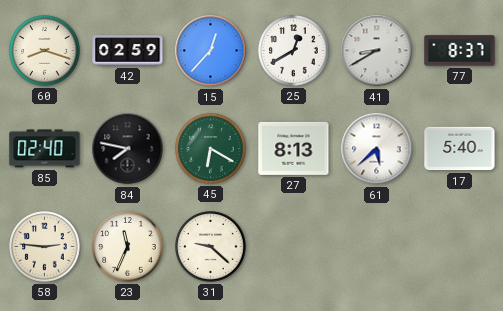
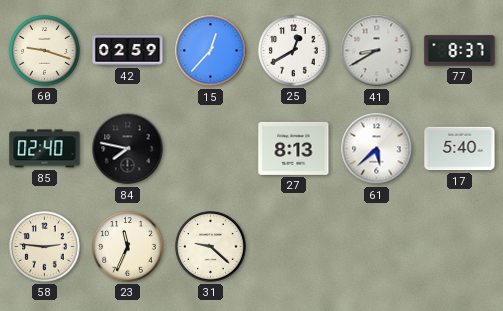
60: 8:18 -> 9:18 (45, 51)
45: 6:20 -> none (211, 149)
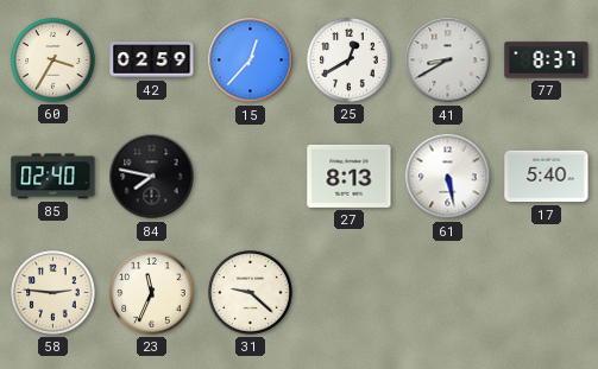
60: 9:18 -> 3:35 (53, 61)
61: 5:38 -> 5:28 (448, 177)
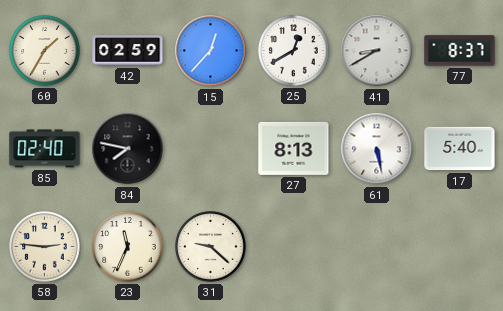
60: 3:35 -> 1:35 (45, 51)
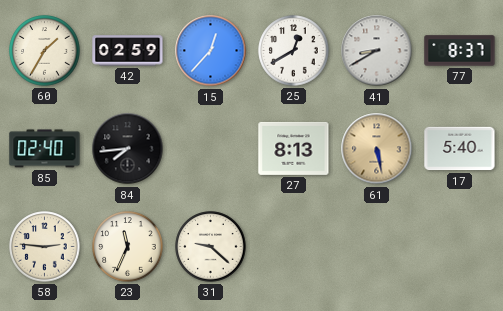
84: 7:47 -> 7:44 (128, 149)
61 dial: white -> champagne (377, 149)
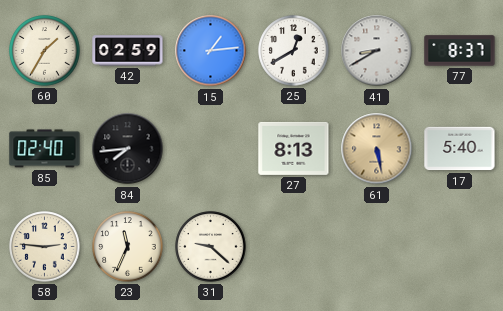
15: 12:37 -> 1:14 (211, 51)
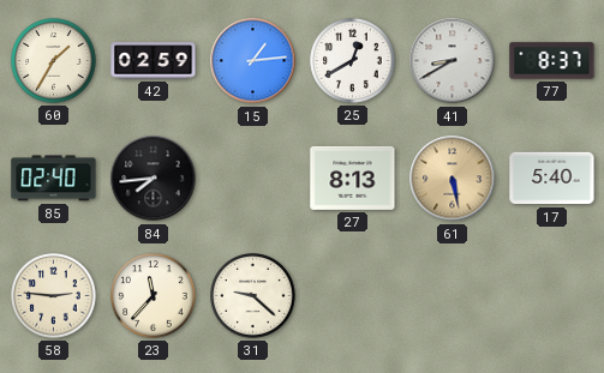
23: 11:34 -> 11:37 (154, 296)
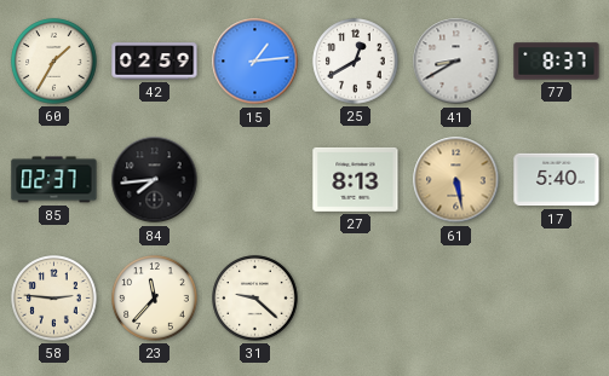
85: 02:40 -> 02:37 (54, 180)
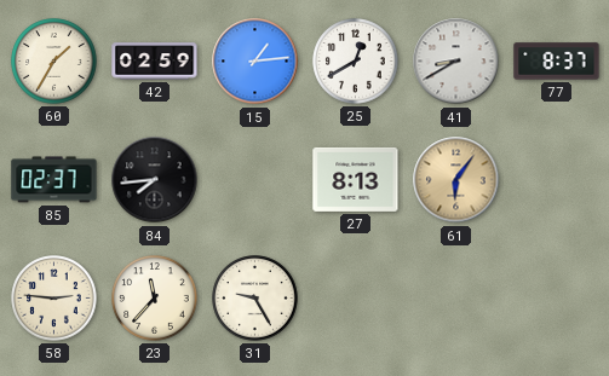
61: 5:28 -> 6:06 (456, 180)
17: 5:40 -> none (557, 180)
31: 9:22 -> 9:25 (255, 299)
